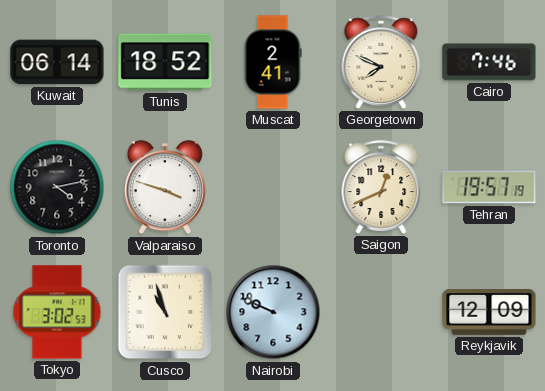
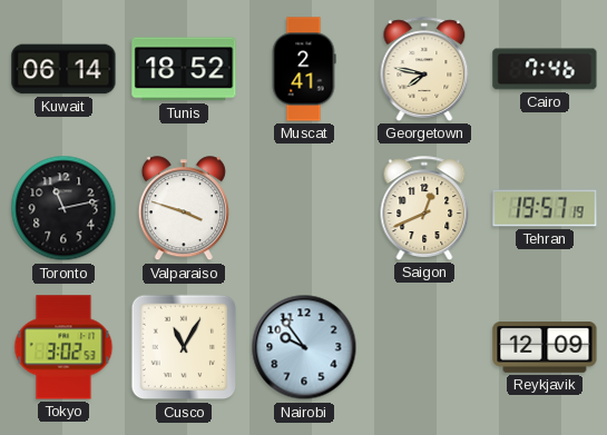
Georgetown: 7:49 -> 7:47 (424, 69)
Toronto: 4:13 -> 11:13 (63, 208)
Cusco: 10:57 -> 11:05 (184, 347)
Nairobi: 9:49 -> 9:54 (304, 347)
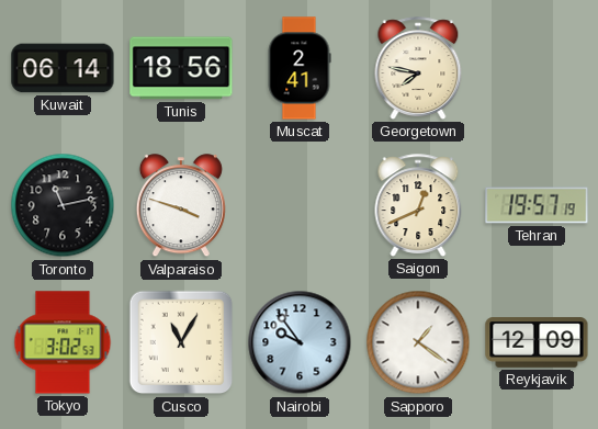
Tunis: 18:52 -> 18:56 (181, 68)
Cairo: 7:46 -> none (545, 69)
Sapporo: none -> 1:21 (418, 342)
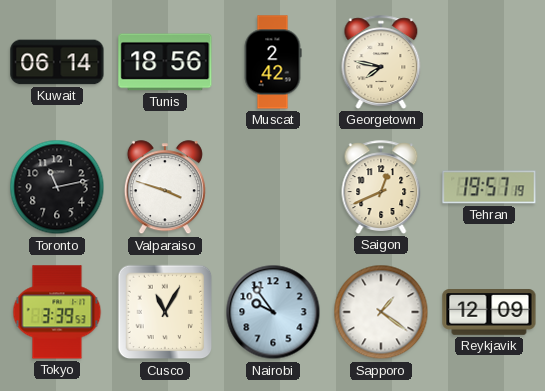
Muscat: 2:41 -> 2:42 (273, 62)
Tokyo: 3:02 -> 3:39 (57, 312)
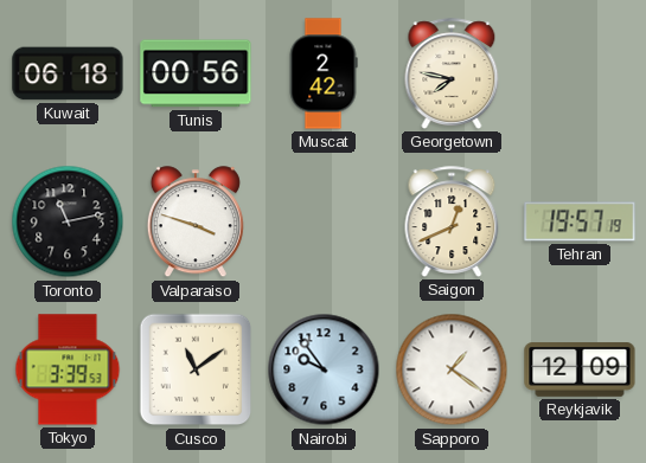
Kuwait: 06:14 -> 06:18 (68, 73)
Tunis: 18:56 -> 00:56 (196, 73)
Cusco: 11:05 -> 11:09 (196, 369)
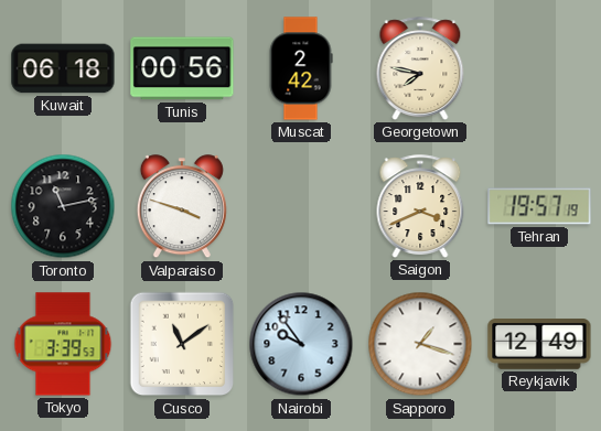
Saigon: 12:41 -> 3:41 (420, 206)
Sapporo: 1:21 -> 1:18 (420, 344)
Reykjavik: 12:09 -> 12:49 (539, 344)
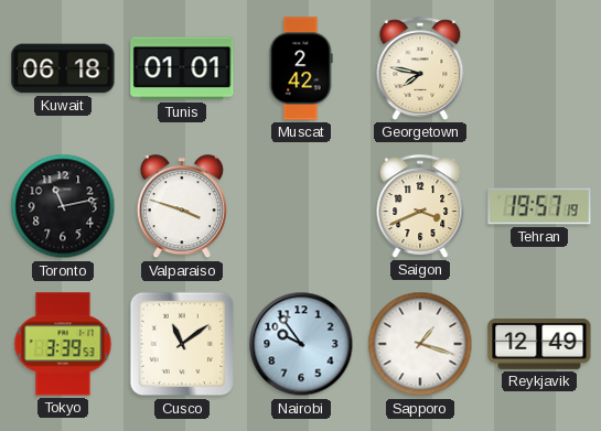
Tunis: 00:56 -> 01:01 (182, 68)
